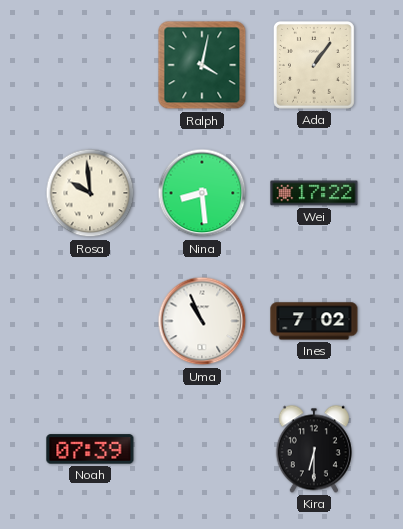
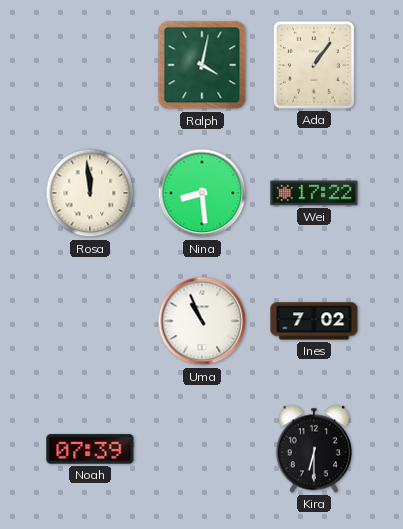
Rosa: 9:59 -> 11:59 (90, 193)
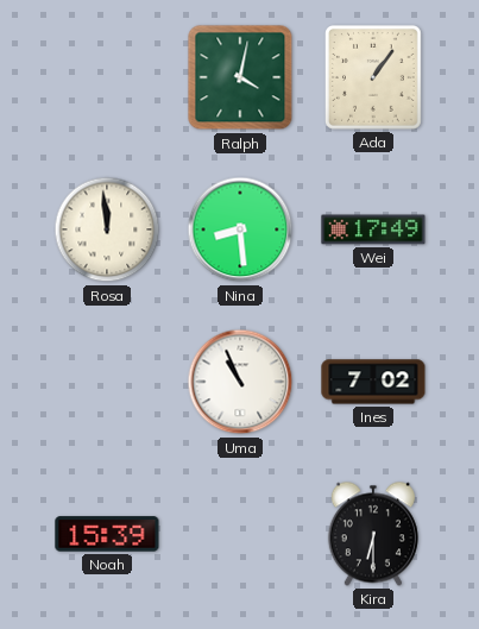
Wei: 17:22 -> 17:49 (373, 229)
Noah: 07:39 -> 15:39 (107, 534)
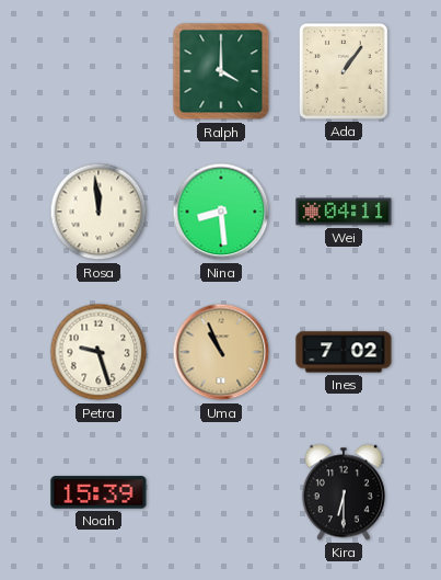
Ralph: 4:02 -> 4:00 (221, 71)
Wei: 17:49 -> 04:11 (344, 212)
Petra: none -> 9:27 (98, 352)
Uma dial: white -> champagne (221, 352)
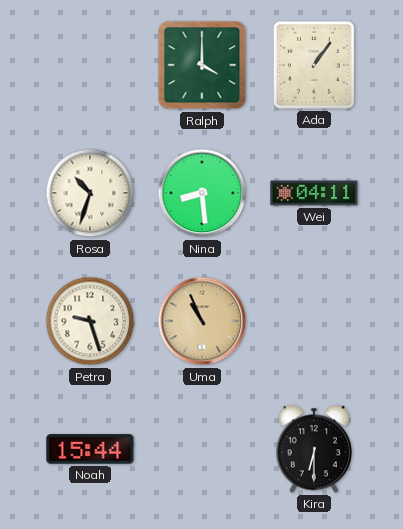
Rosa: 11:59 -> 10:33 (90, 193)
Ines: 7:02 -> none (344, 352)
Noah: 15:39 -> 15:44 (90, 449)
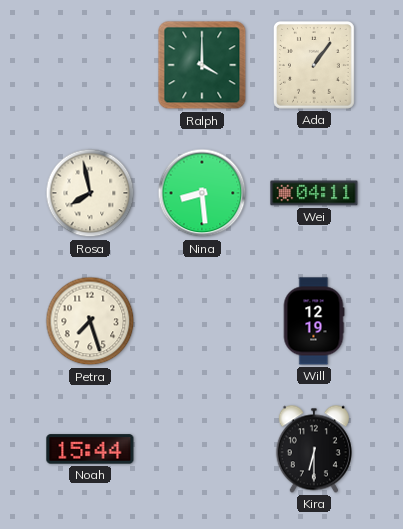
Rosa: 10:33 -> 7:58 (90, 193)
Petra: 9:27 -> 7:27 (90, 321)
Uma: 10:56 -> none (202, 321)
Will: none -> 12:19 (314, 321)
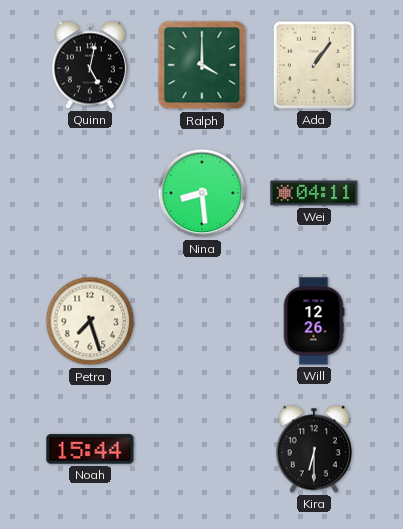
Quinn: none -> 5:02 (90, 65)
Rosa: 7:58 -> none (90, 193)
Will: 12:19 -> 12:26 (314, 321)
